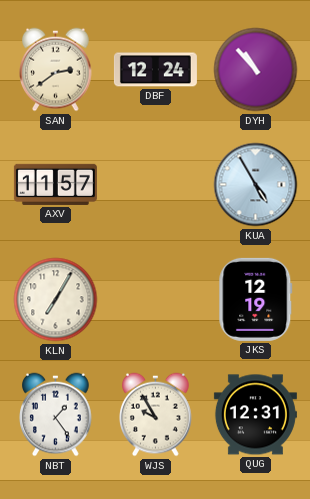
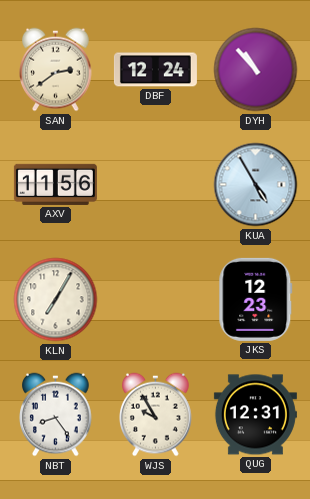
AXV: 11:57 -> 11:56 (55, 184)
JKS: 12:19 -> 12:23 (256, 299)
NBT: 1:24 -> 8:24 (56, 415)
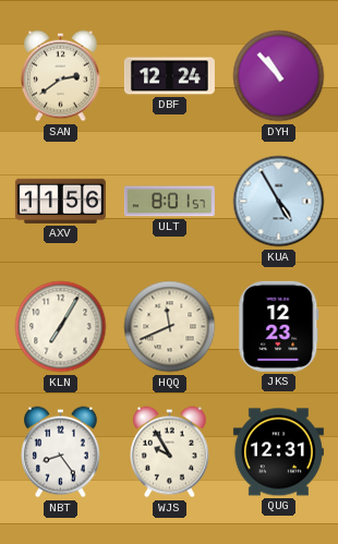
ULT: none -> 8:01 (169, 202)
HQQ: none -> 11:41 (170, 327)
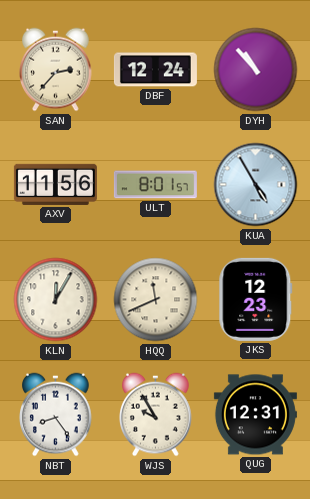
SAN: 2:39 -> 2:37 (56, 70)
KLN: 7:05 -> 12:05 (56, 300)
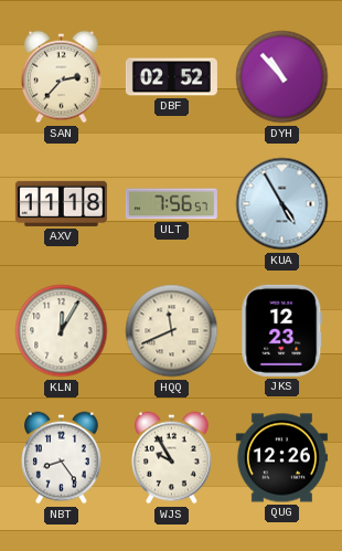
DBF: 12:24 -> 02:52 (171, 77)
AXV: 11:56 -> 11:18 (61, 203)
ULT: 8:01 -> 7:56 (171, 204)
QUG: 12:31 -> 12:26 (281, 458)
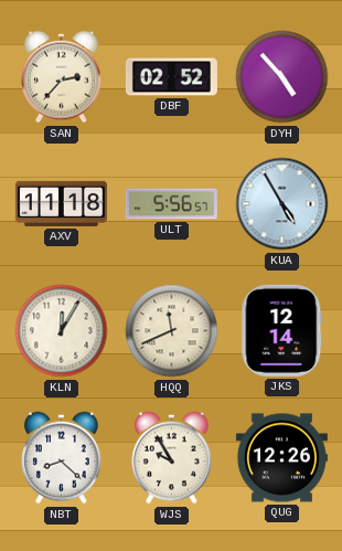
DYH: 10:53 -> 4:53 (282, 77)
ULT: 7:56 -> 5:56 (171, 204)
JKS: 12:23 -> 12:14 (282, 330)
NBT: 8:24 -> 8:22 (62, 458)
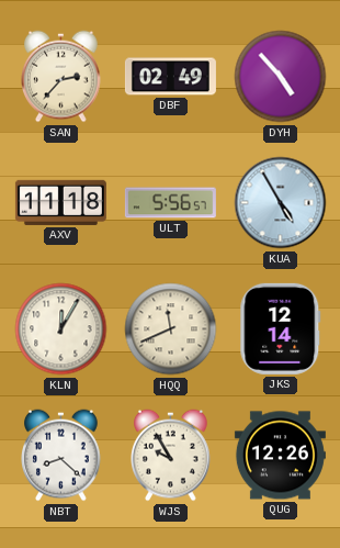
DBF: 02:52 -> 02:49 (170, 77)
